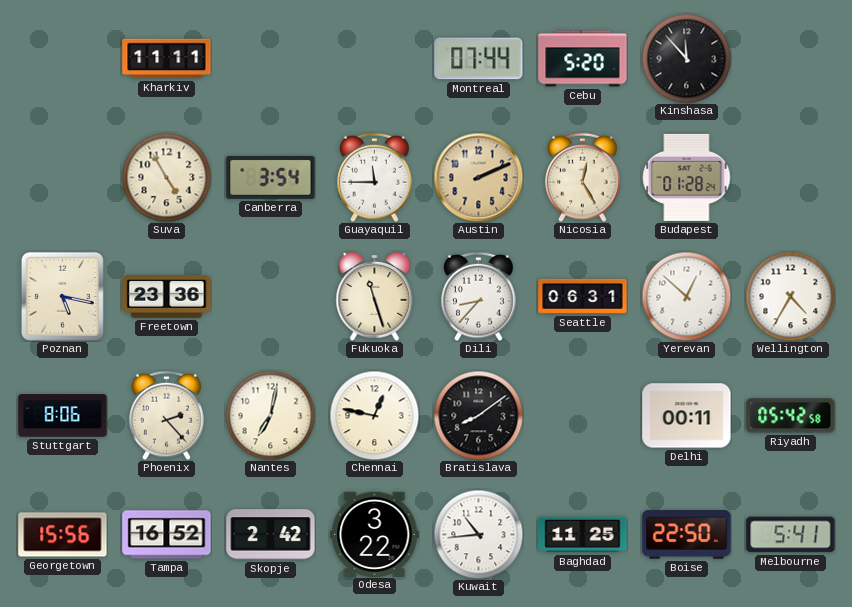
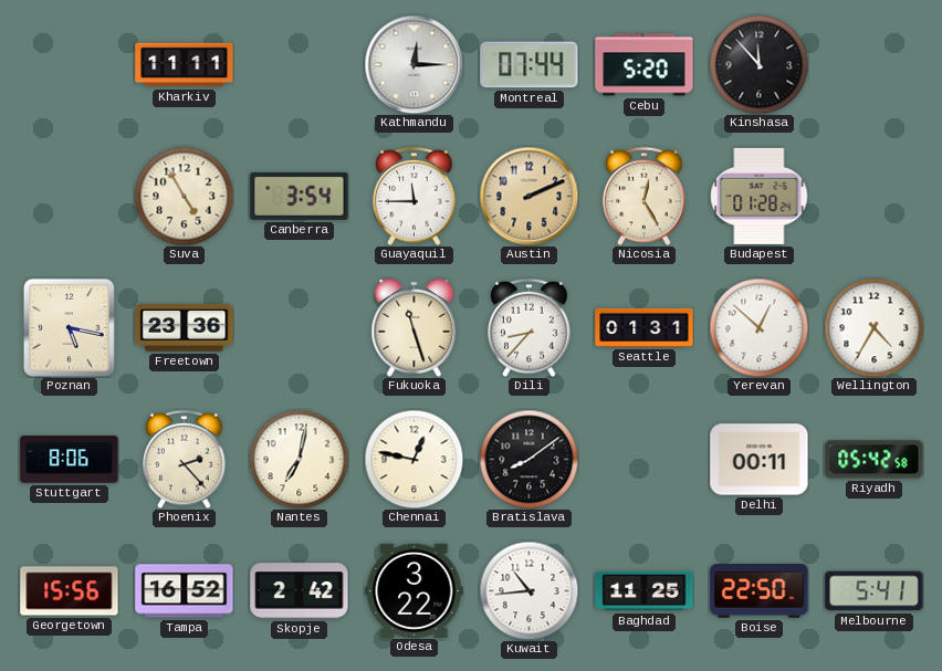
Kathmandu: none -> 12:15 (414, 64)
Seattle: 06:31 -> 01:31 (645, 327)
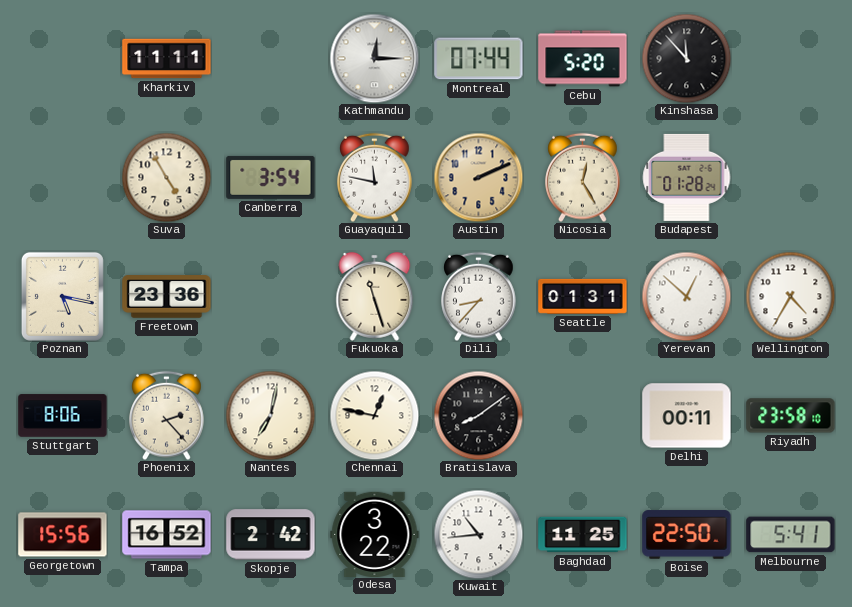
Guayaquil: 11:45 -> 11:47 (375, 177)
Riyadh: 05:42 -> 23:58 (791, 416)
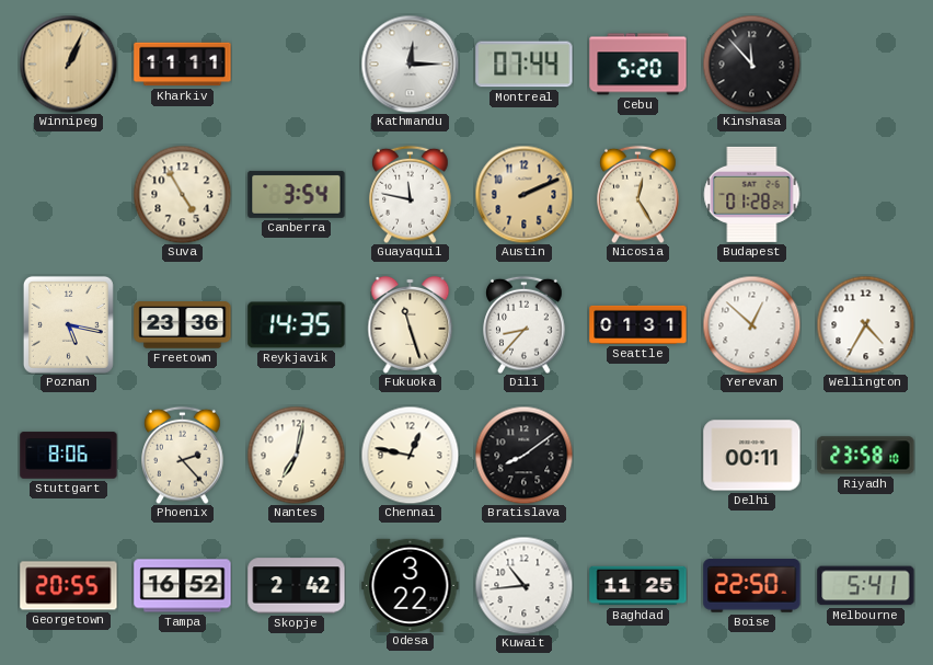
Winnipeg: none -> 1:04 (68, 64)
Reykjavik: none -> 14:35 (297, 325)
Georgetown: 15:56 -> 20:55 (69, 586)
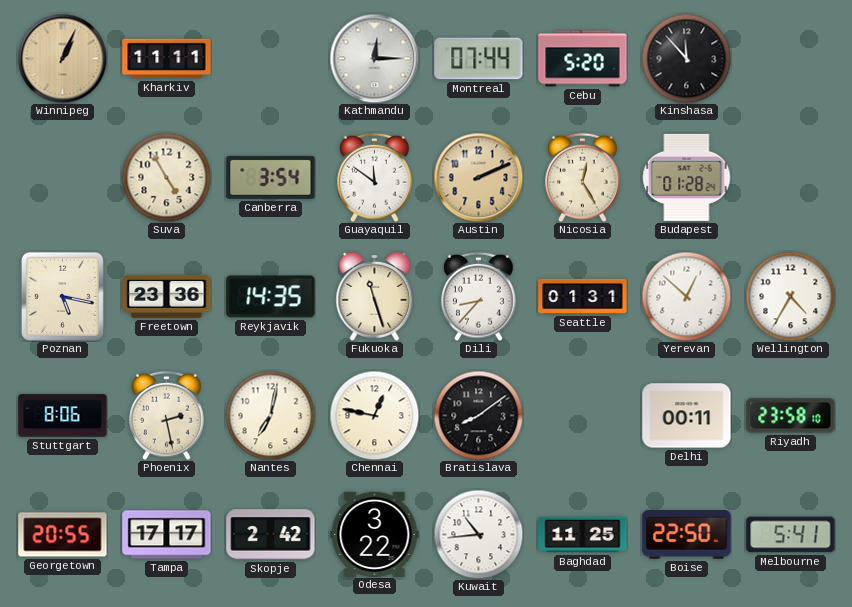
Guayaquil: 11:47 -> 11:51 (375, 177)
Phoenix: 2:23 -> 2:28 (167, 415)
Tampa: 16:52 -> 17:17 (167, 535)
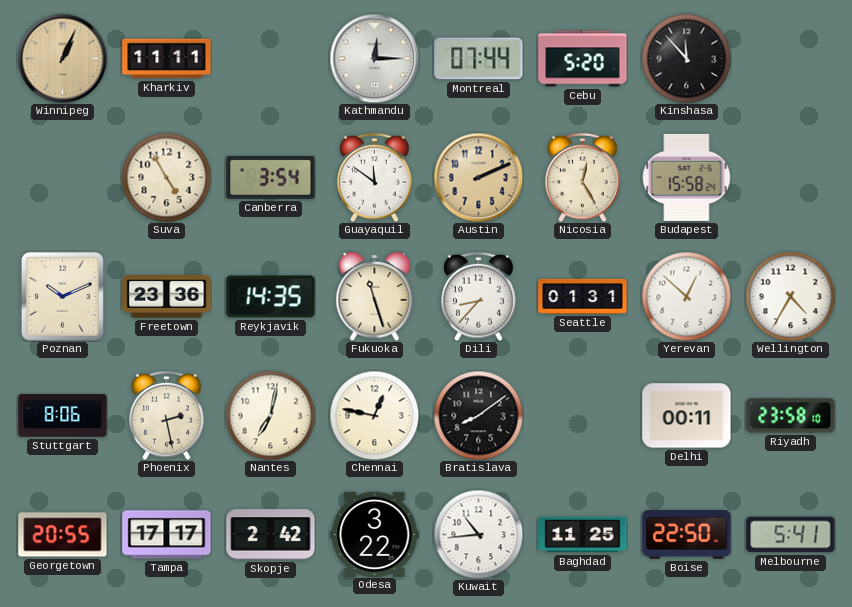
Budapest: 01:28 -> 15:58 (686, 177)
Poznan: 5:17 -> 10:11 (62, 296)
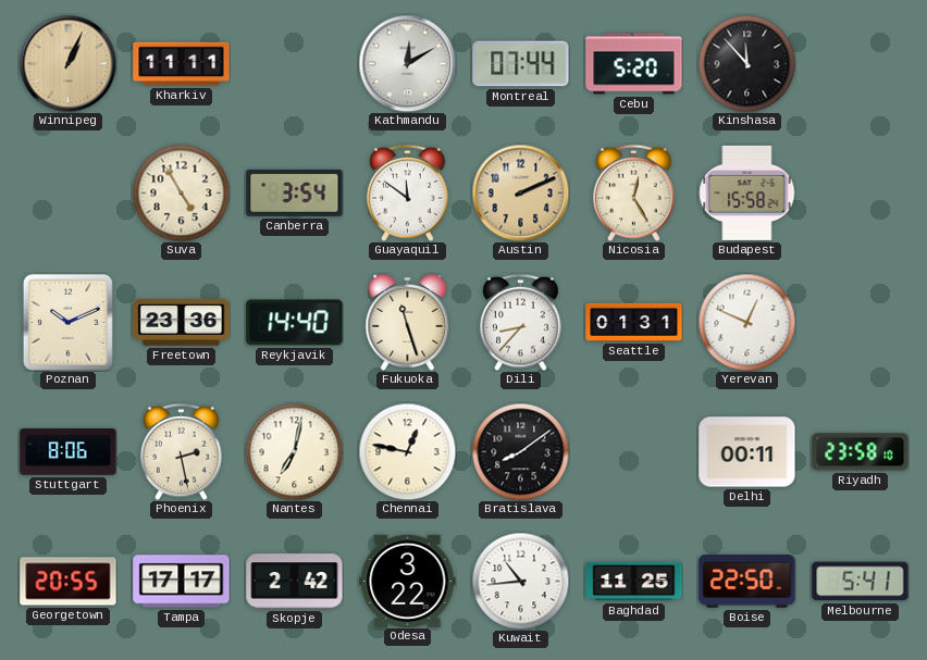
Kathmandu: 12:15 -> 12:10 (407, 63)
Reykjavik: 14:35 -> 14:40 (295, 323)
Yerevan: 12:52 -> 12:49 (746, 322)
Wellington: 4:35 -> none (790, 296)
